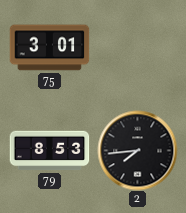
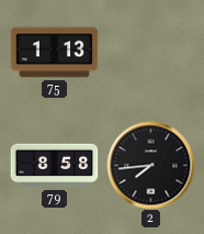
75: 3:01 -> 1:13 (54, 53)
79: 8:53 -> 8:58 (54, 166)
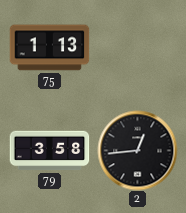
79: 8:58 -> 3:58 (49, 151)
2: 7:44 -> 12:44 (137, 150)
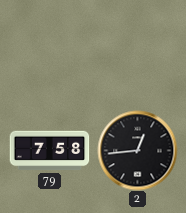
75: 1:13 -> none (49, 48)
79: 3:58 -> 7:58 (49, 151)
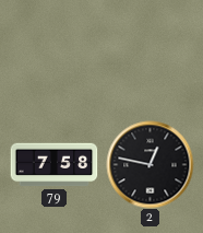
2: 12:44 -> 12:47 (150, 164)
